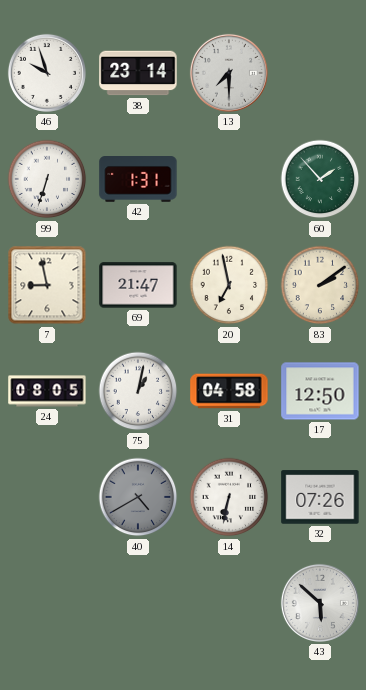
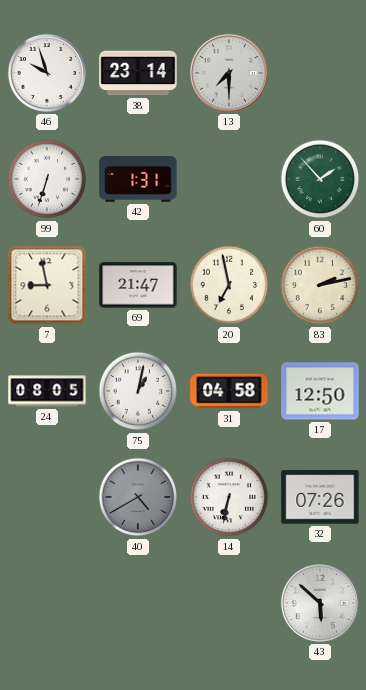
83: 2:09 -> 2:13 (320, 285)
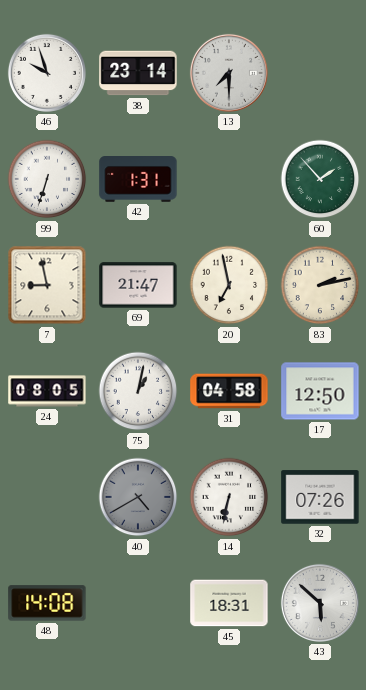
48: none -> 14:08 (47, 603)
45: none -> 18:31 (229, 603)
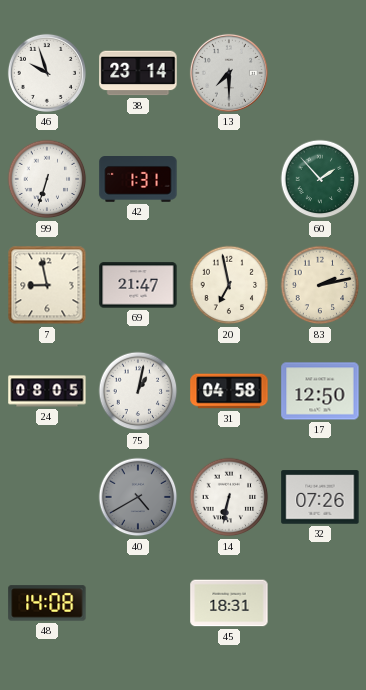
43: 5:52 -> none (320, 603)
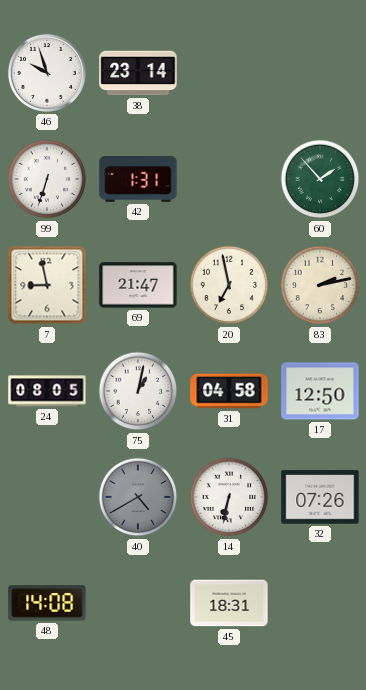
13: 7:30 -> none (229, 73)
